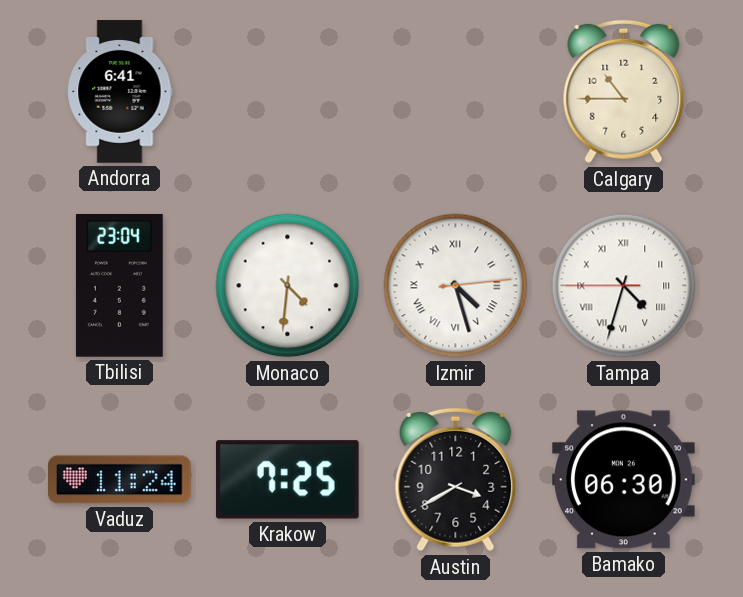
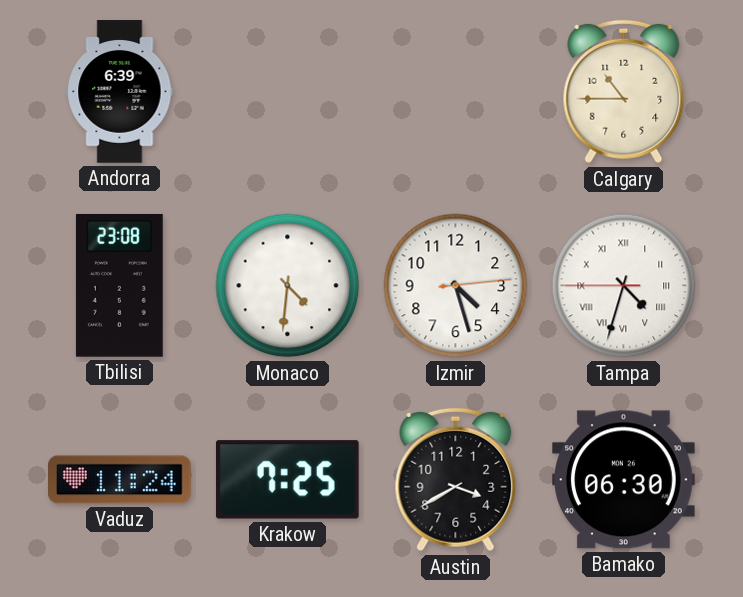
Andorra: 6:41 -> 6:39 (120, 92)
Tbilisi: 23:04 -> 23:08 (119, 285)
Izmir numerals: Roman -> Arabic (456, 286)
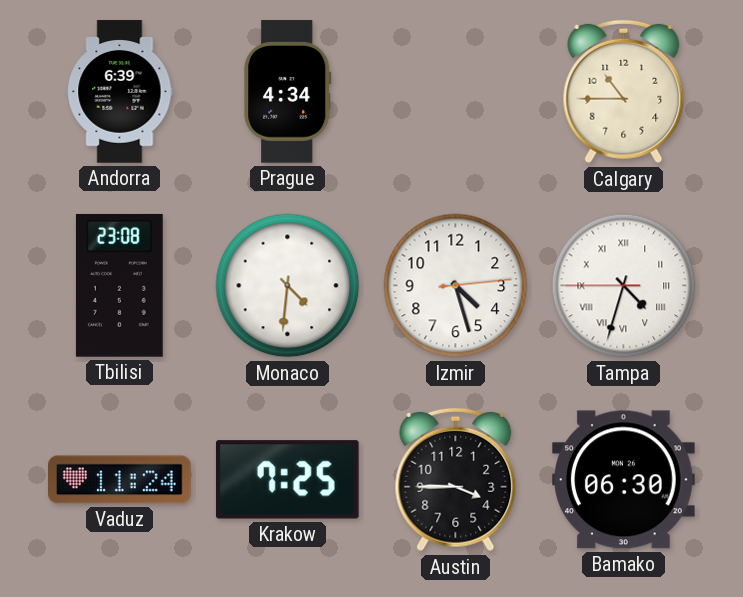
Prague: none -> 4:34 (288, 92)
Austin: 3:40 -> 3:45 (456, 480)
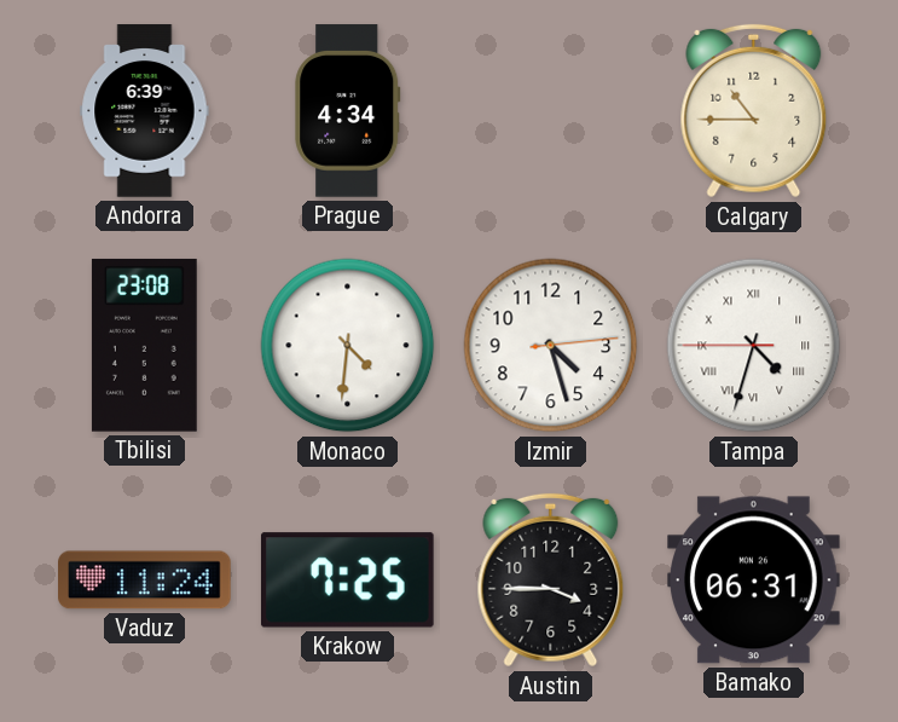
Bamako: 06:30 -> 06:31 (754, 581)
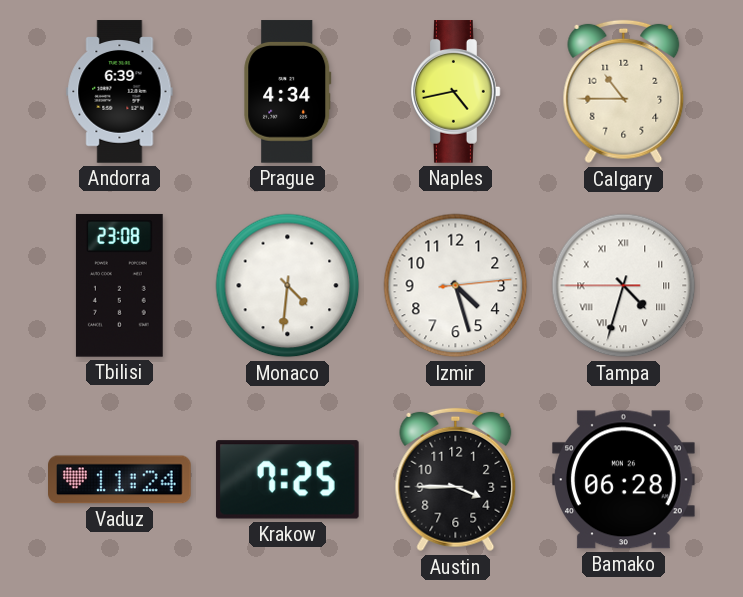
Naples: none -> 4:43 (456, 92)
Bamako: 06:31 -> 06:28 (624, 480)
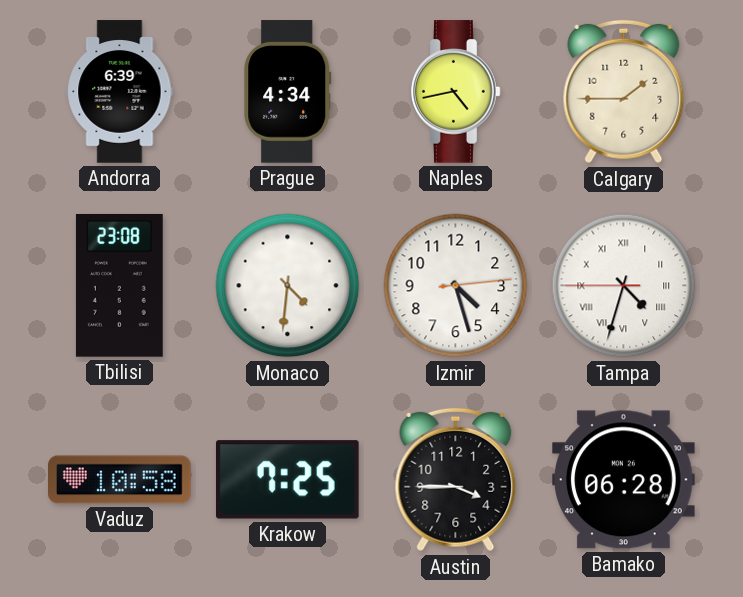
Calgary: 10:45 -> 1:45 (624, 92)
Vaduz: 11:24 -> 10:58 (120, 480)
